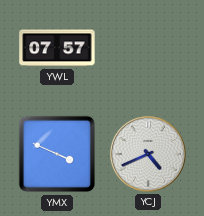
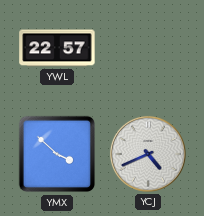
YWL: 07:57 -> 22:57 (57, 48)
YMX: 3:49 -> 3:52 (57, 154)
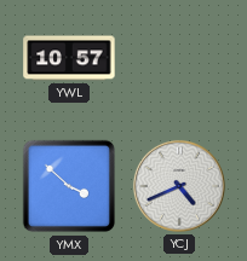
YWL: 22:57 -> 10:57 (69, 58)
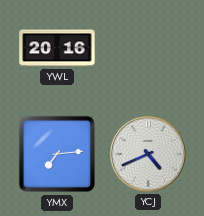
YWL: 10:57 -> 20:16 (57, 48)
YMX: 3:52 -> 7:14 (57, 154)
